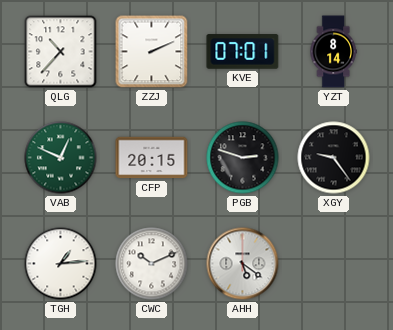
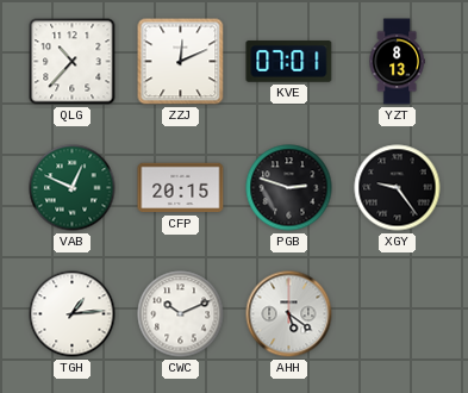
ZZJ: 2:11 -> 12:11 (181, 62)
YZT: 8:14 -> 8:13 (397, 62)
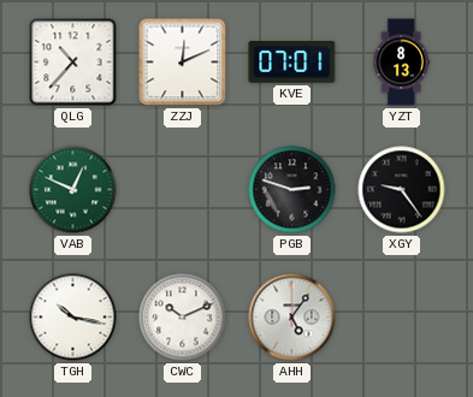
CFP: 20:15 -> none (181, 188)
TGH: 1:14 -> 10:17 (73, 318)
AHH: 5:21 -> 5:06 (292, 318)
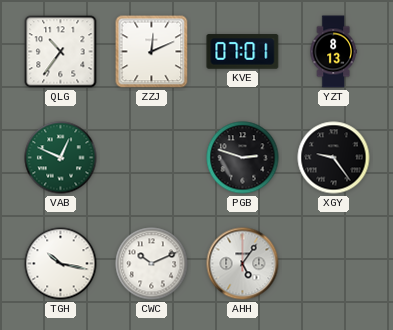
QLG: 10:37 -> 10:36 (61, 52)
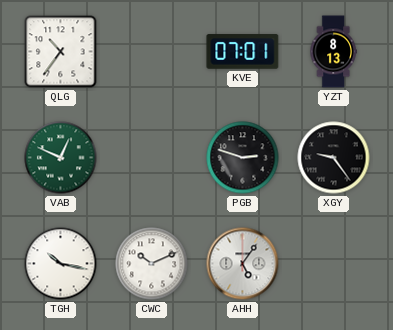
ZZJ: 12:11 -> none (152, 52)
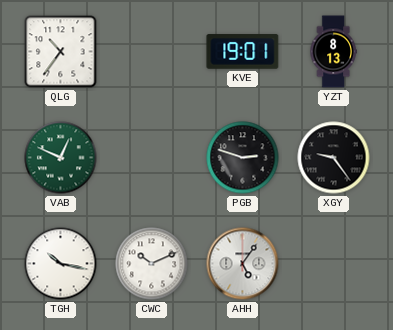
KVE: 07:01 -> 19:01 (243, 52)
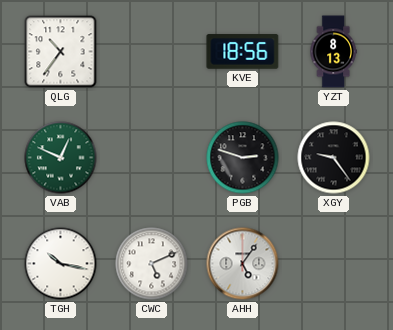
KVE: 19:01 -> 18:56 (243, 52)
CWC: 10:11 -> 5:11 (152, 264)
